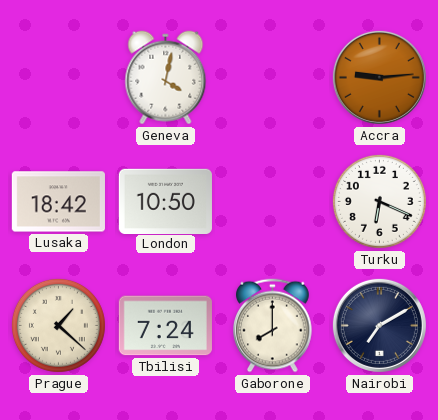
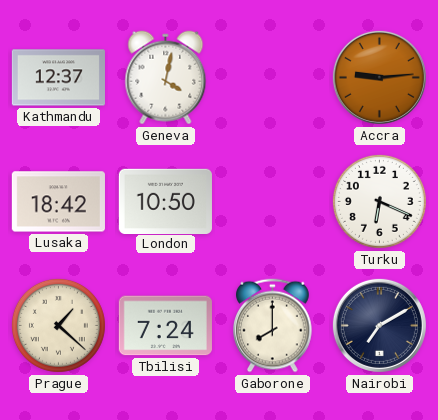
Kathmandu: none -> 12:37 (58, 78)
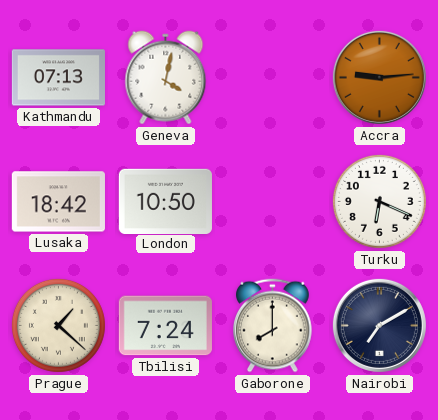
Kathmandu: 12:37 -> 07:13 (58, 78)
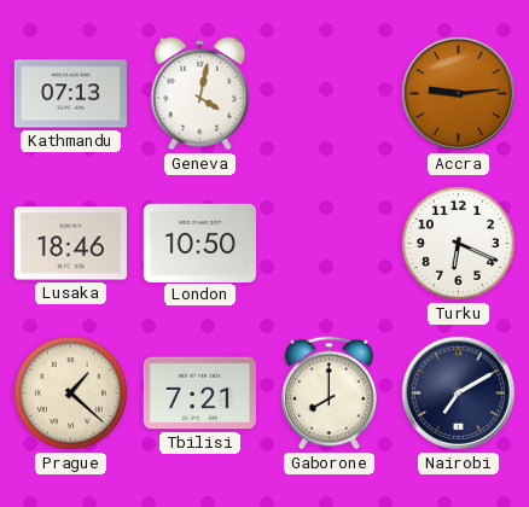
Lusaka: 18:42 -> 18:46 (70, 244)
Tbilisi: 7:24 -> 7:21 (199, 394)
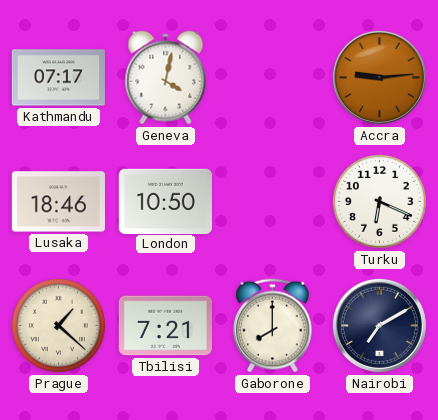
Kathmandu: 07:13 -> 07:17 (58, 78)
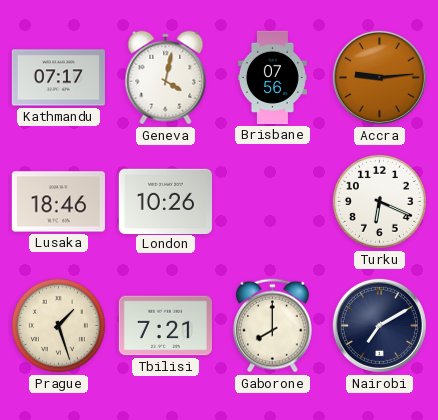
Brisbane: none -> 07:56 (272, 77)
London: 10:50 -> 10:26 (165, 201)
Prague: 1:22 -> 1:27 (58, 325)
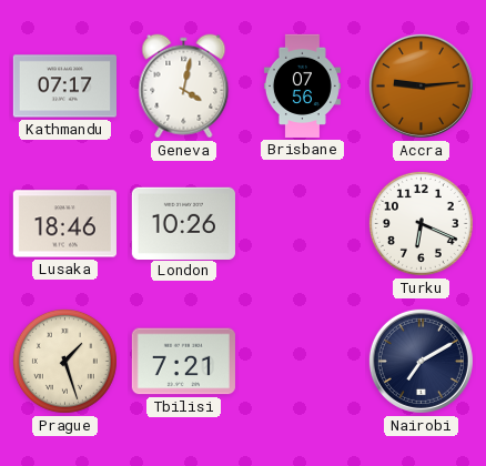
Gaborone: 8:00 -> none (273, 326)
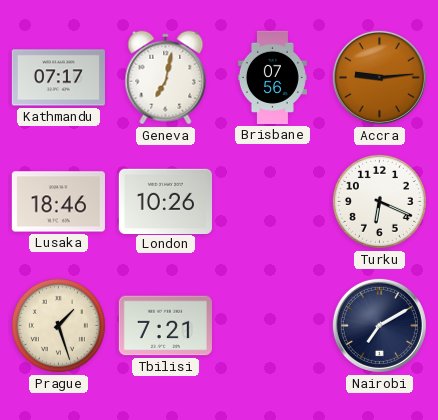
Geneva: 4:02 -> 7:02 (166, 78)
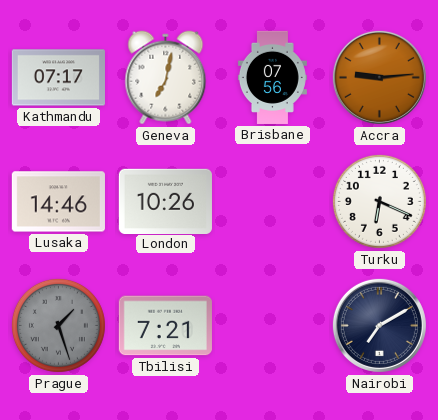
Lusaka: 18:46 -> 14:46 (58, 202)
Prague dial: cream -> grey (58, 325)
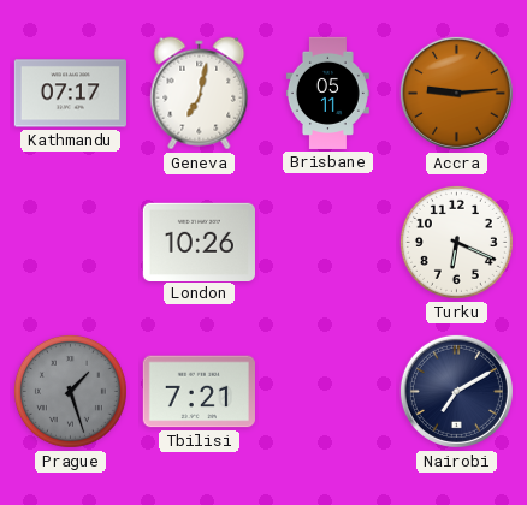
Brisbane: 07:56 -> 05:11 (327, 93)
Lusaka: 14:46 -> none (58, 202)
